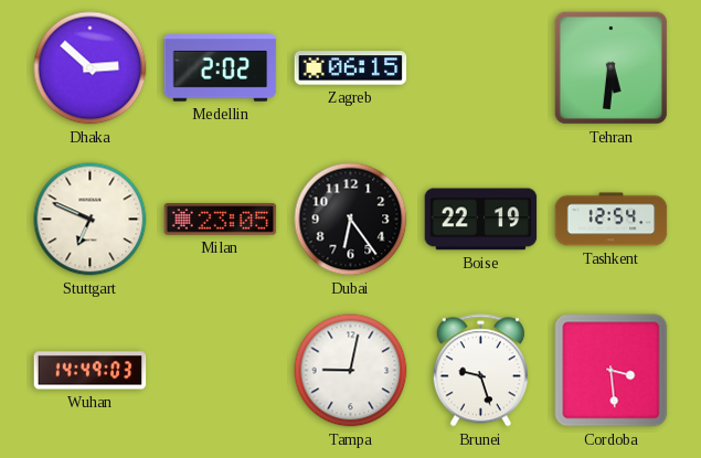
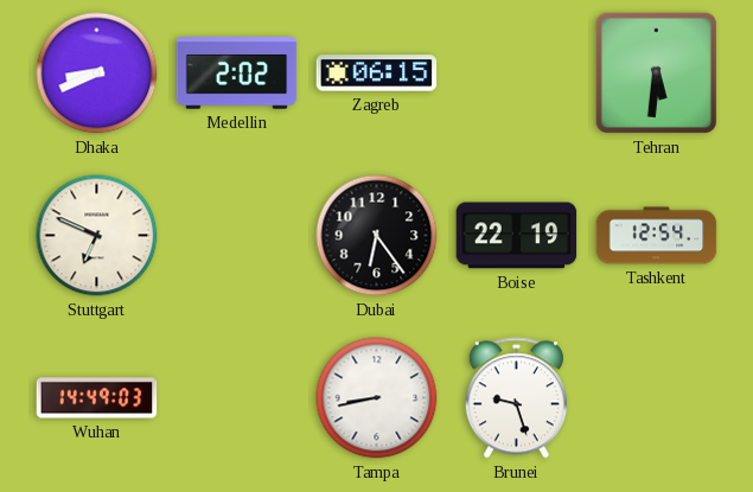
Dhaka: 2:52 -> 8:41 (97, 74)
Milan: 23:05 -> none (221, 220)
Tampa: 9:02 -> 8:43 (377, 398)
Cordoba: 3:29 -> none (612, 371)
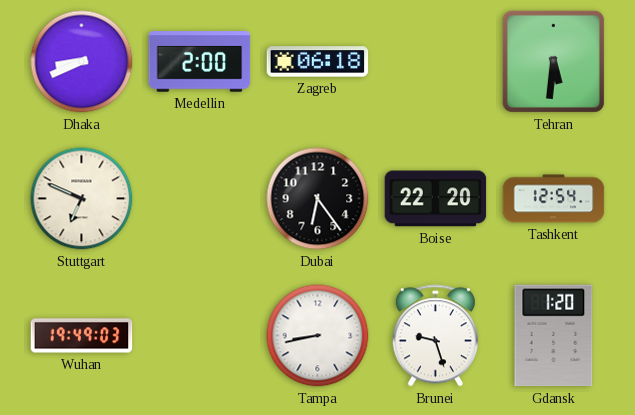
Medellin: 2:02 -> 2:00 (200, 62)
Zagreb: 06:15 -> 06:18 (318, 62)
Boise: 22:19 -> 22:20 (436, 199)
Wuhan: 14:49 -> 19:49 (82, 336)
Gdansk: none -> 1:20 (554, 336)
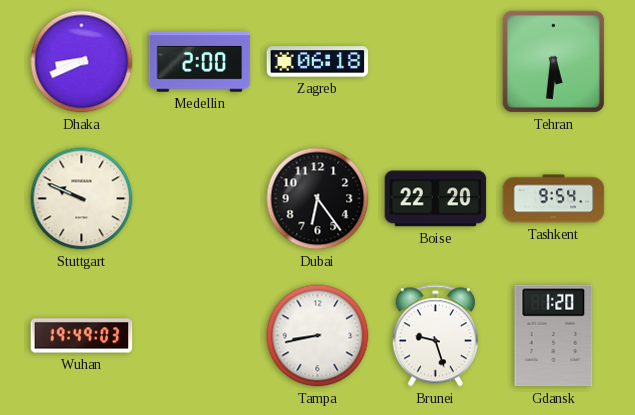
Stuttgart: 6:49 -> 9:49 (82, 199)
Tashkent: 12:54 -> 9:54 (554, 199)
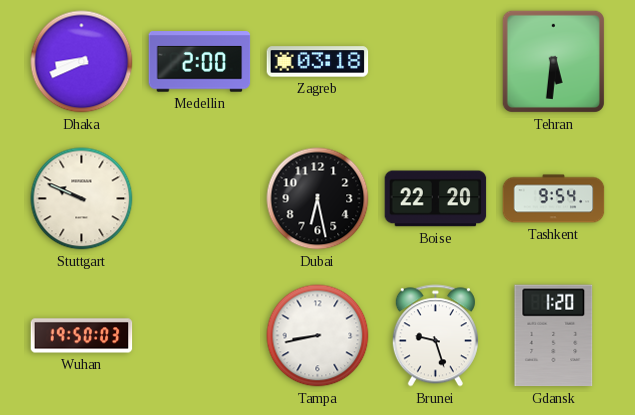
Zagreb: 06:18 -> 03:18 (318, 62)
Dubai: 6:24 -> 6:28 (318, 199)
Wuhan: 19:49 -> 19:50 (82, 336)
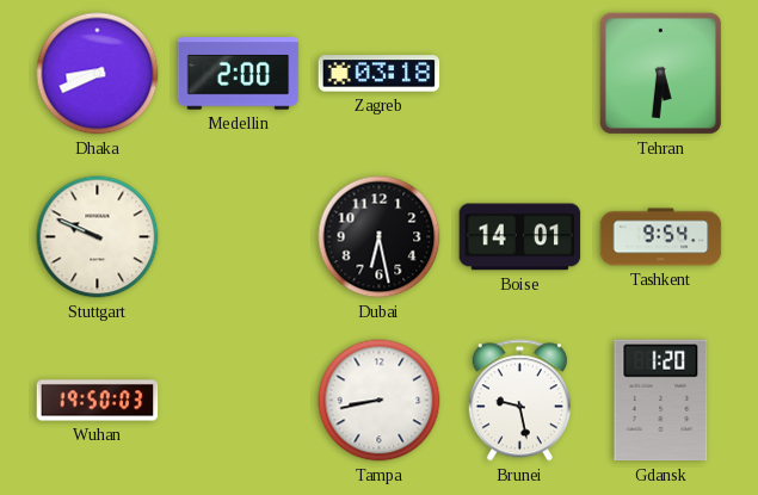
Boise: 22:20 -> 14:01 (520, 237)
Brunei: 9:27 -> 9:28 (519, 401)
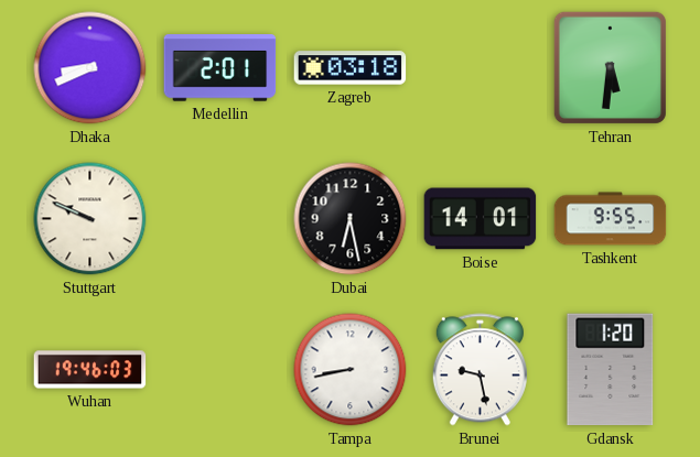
Medellin: 2:00 -> 2:01 (220, 68)
Tashkent: 9:54 -> 9:55 (611, 219)
Wuhan: 19:50 -> 19:46 (90, 370)
